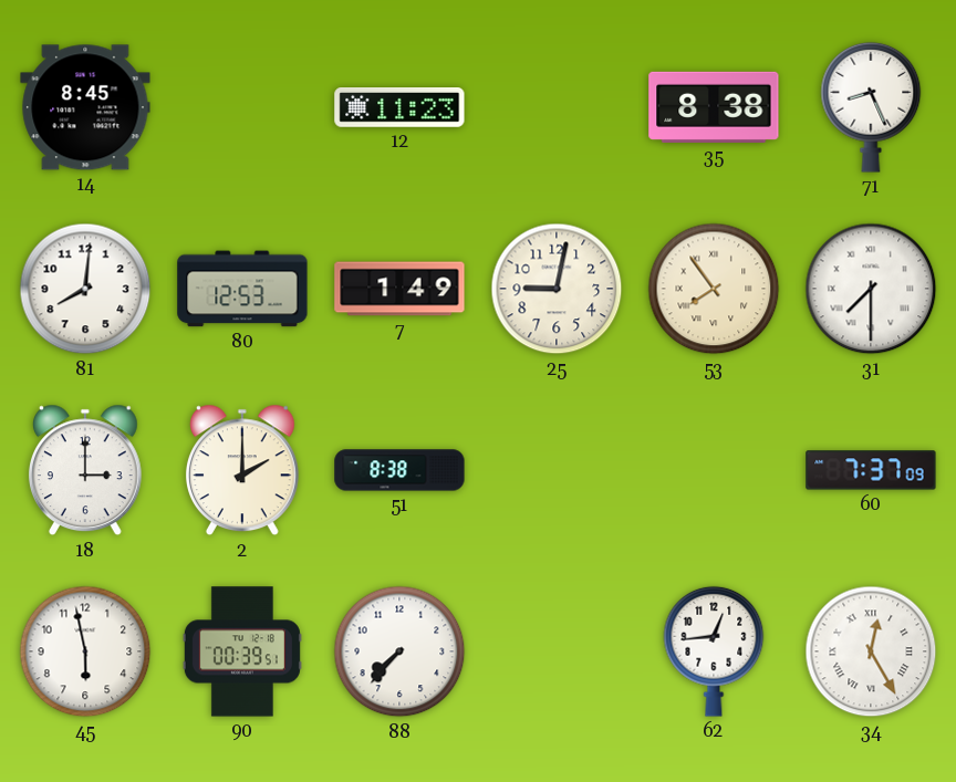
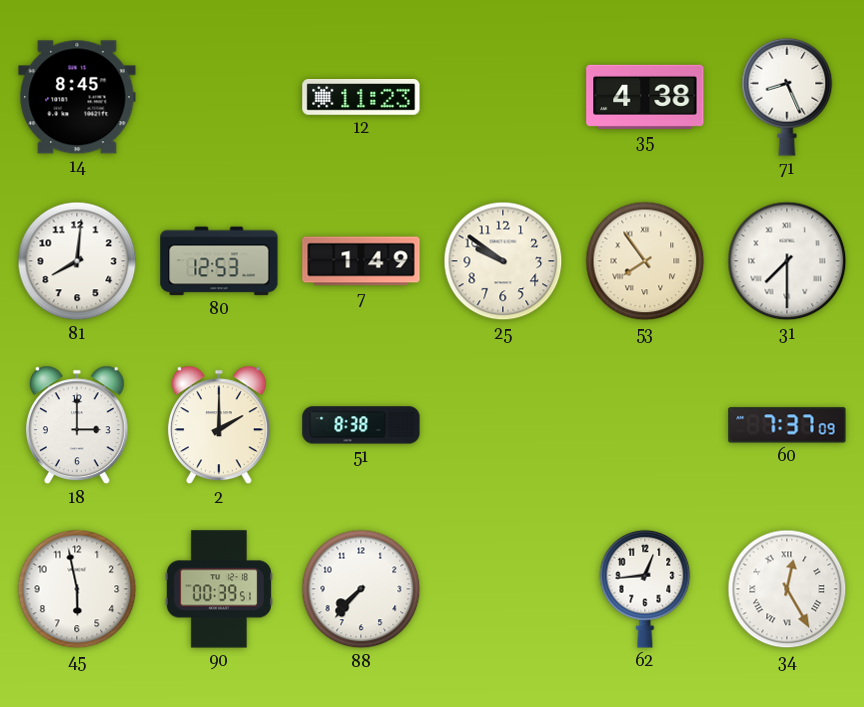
35: 8:38 -> 4:38 (645, 97)
25: 9:02 -> 9:51 (503, 261)
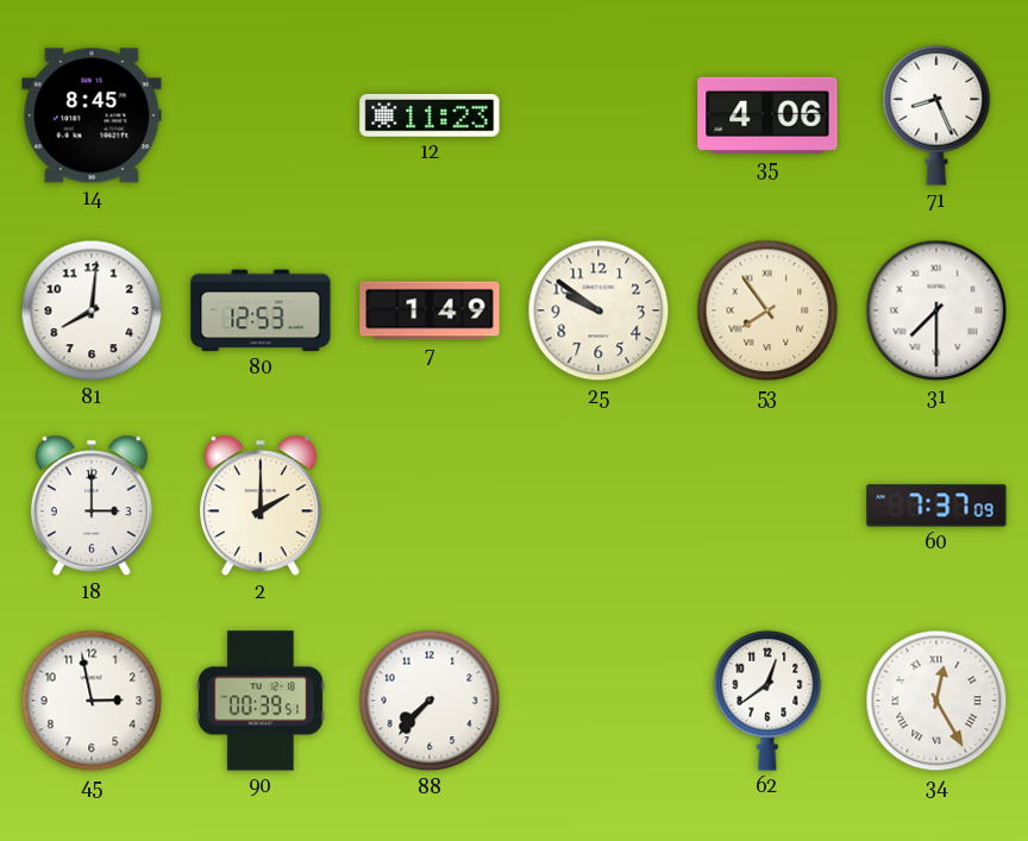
35: 4:38 -> 4:06 (767, 115)
51: 8:38 -> none (361, 425)
45: 5:58 -> 2:58 (92, 701)
62: 12:44 -> 12:39 (767, 701)
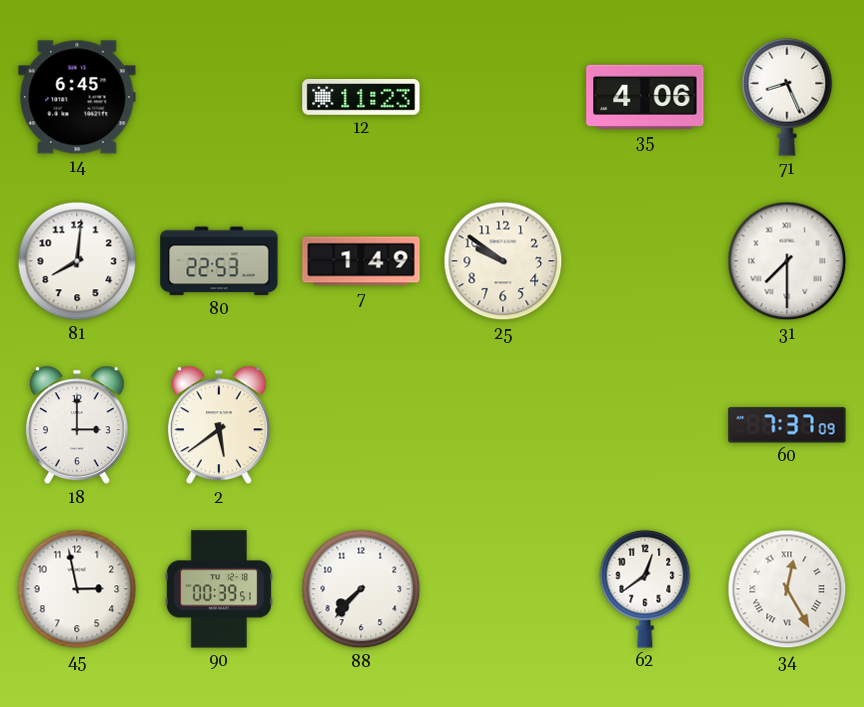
14: 8:45 -> 6:45 (77, 97)
80: 12:53 -> 22:53 (219, 261)
53: 7:54 -> none (767, 310)
2: 2:00 -> 5:39 (219, 425)
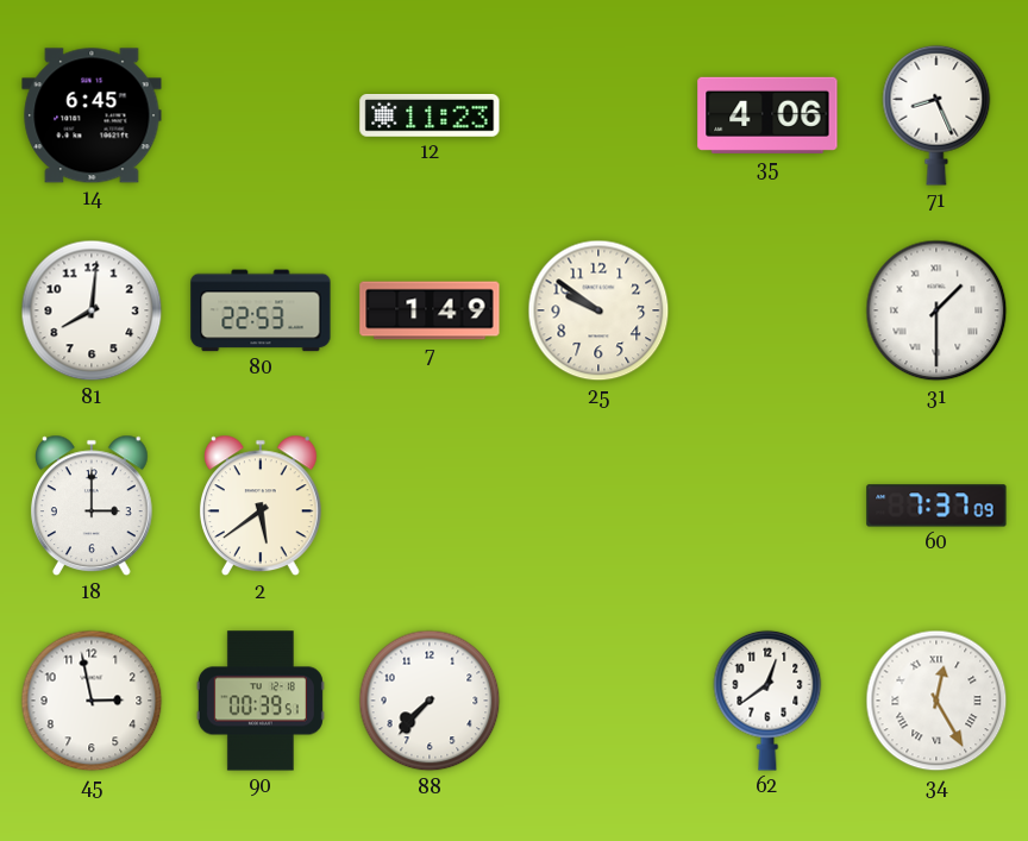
31: 7:30 -> 1:30 (936, 310)
